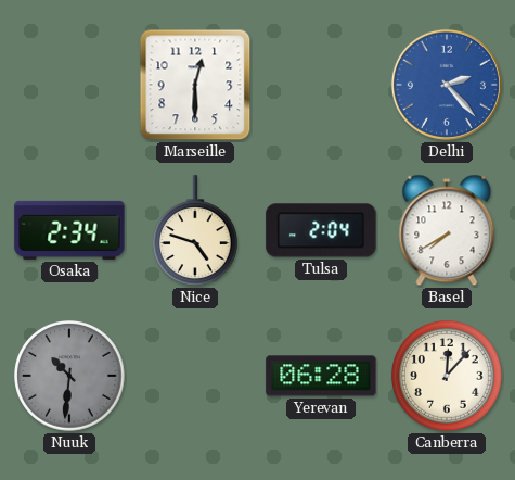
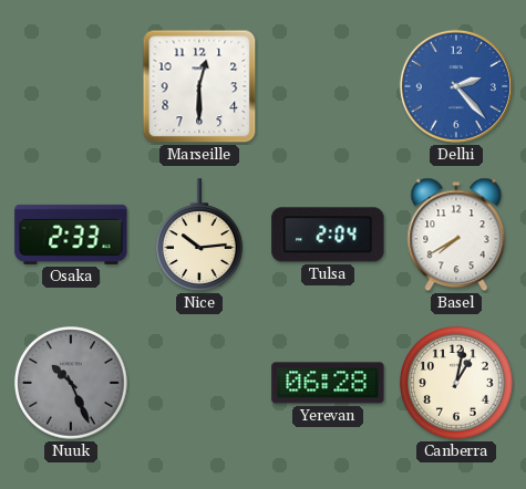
Osaka: 2:34 -> 2:33 (71, 235)
Nice: 4:48 -> 10:14 (200, 235)
Nuuk: 10:31 -> 10:26 (72, 384)
Canberra: 12:07 -> 1:02 (457, 384)
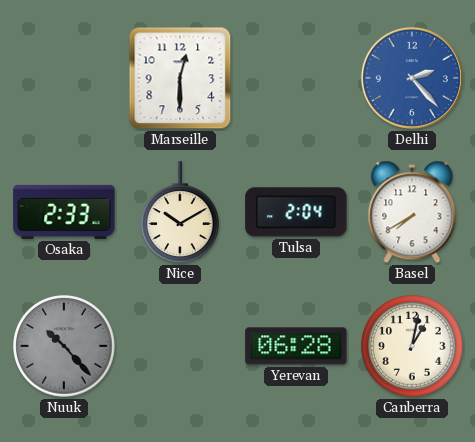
Nice: 10:14 -> 10:10 (181, 212)
Nuuk: 10:26 -> 10:23 (65, 347)
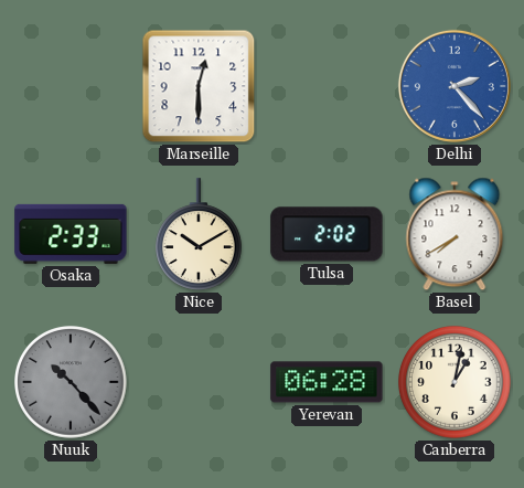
Tulsa: 2:04 -> 2:02 (327, 234)
